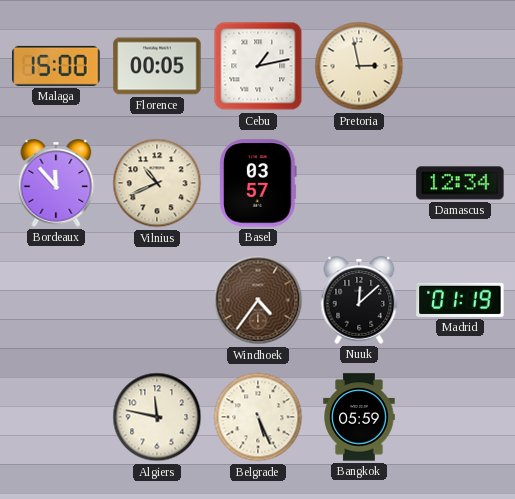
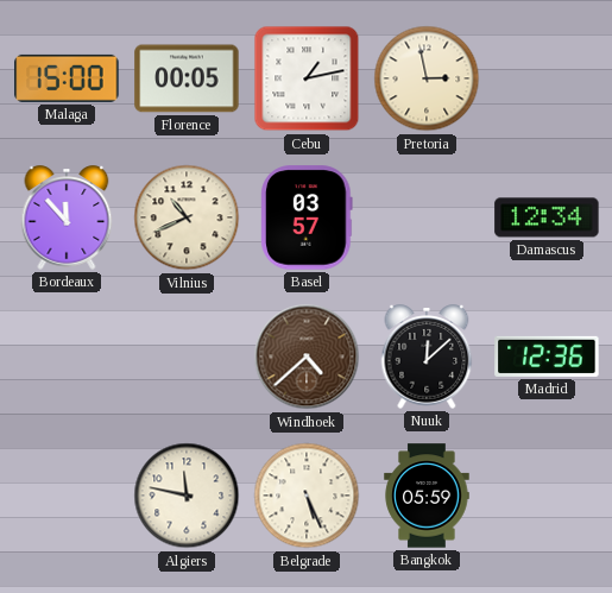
Windhoek: 4:36 -> 4:38 (307, 357)
Madrid: 01:19 -> 12:36 (547, 357)
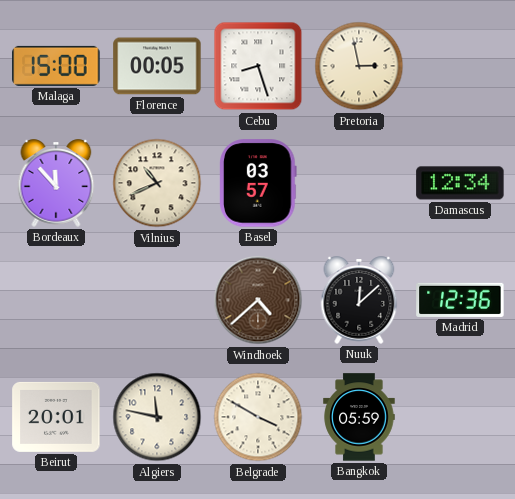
Cebu: 1:13 -> 8:27 (258, 66)
Beirut: none -> 20:01 (56, 417)
Belgrade: 5:26 -> 3:50 (258, 417)
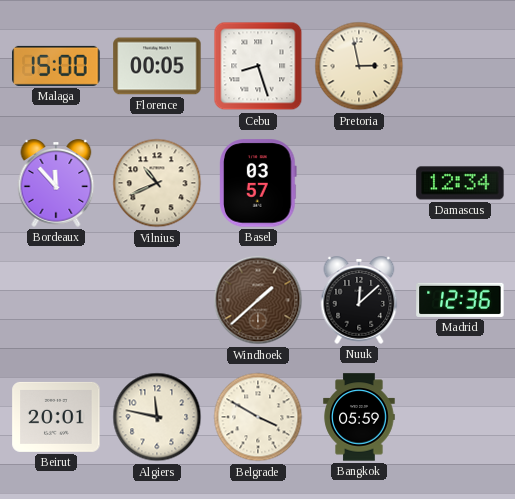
Windhoek: 4:38 -> 1:38 (258, 300)
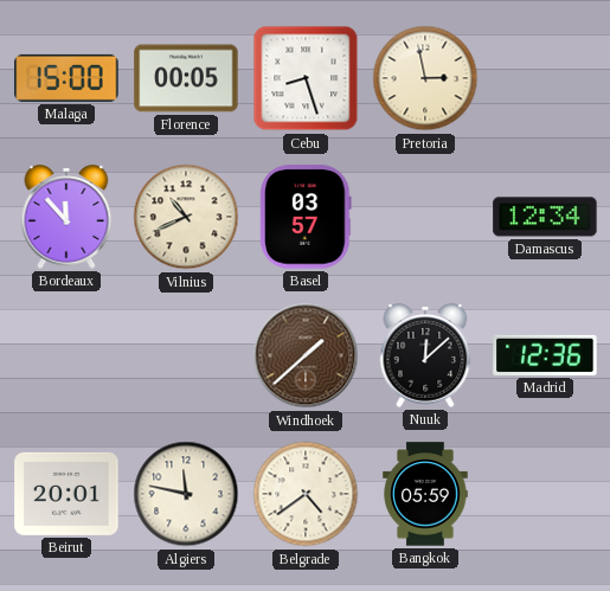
Belgrade: 3:50 -> 4:39 (306, 494)
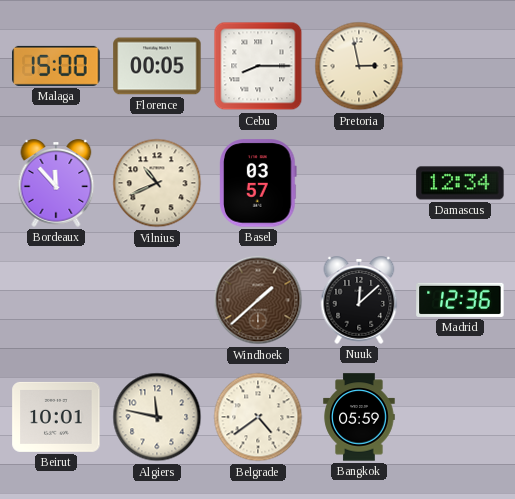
Cebu: 8:27 -> 8:15 (258, 66)
Beirut: 20:01 -> 10:01 (56, 417)
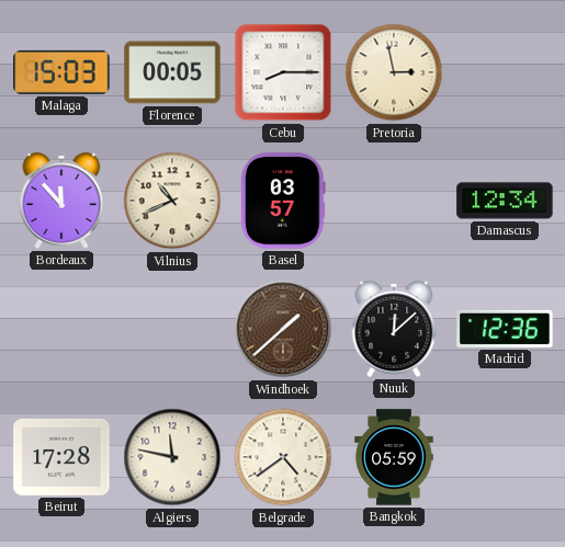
Malaga: 15:00 -> 15:03 (61, 72)
Beirut: 10:01 -> 17:28 (61, 457)
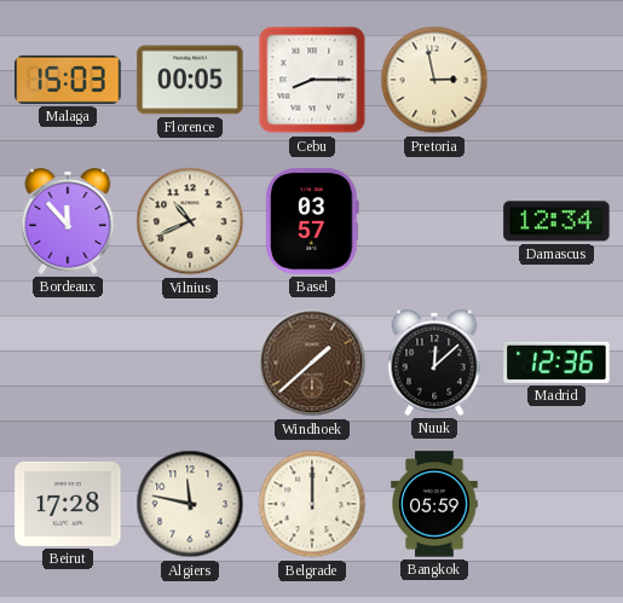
Belgrade: 4:39 -> 12:00 (312, 504)
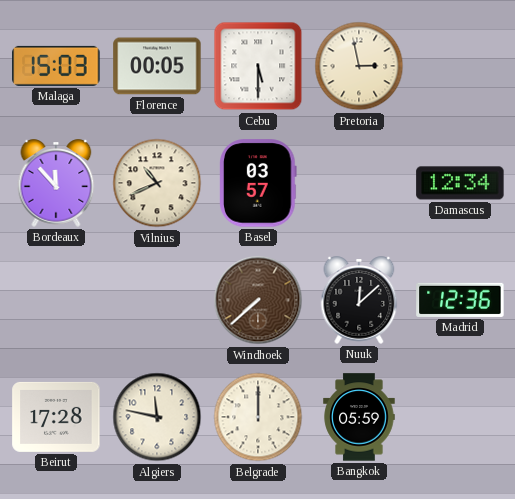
Cebu: 8:15 -> 5:30 (258, 66)
Windhoek: 1:38 -> 7:38 (258, 300)
